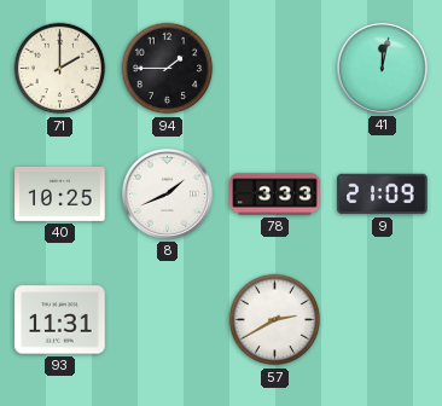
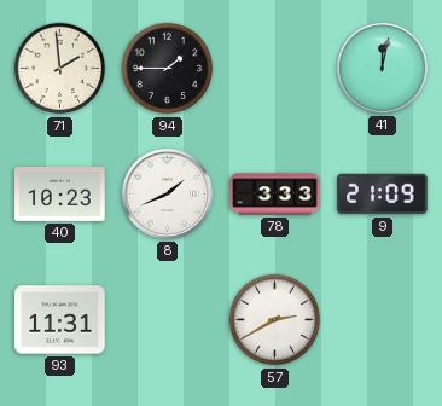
71: 2:00 -> 1:59 (60, 69)
40: 10:25 -> 10:23 (60, 193)
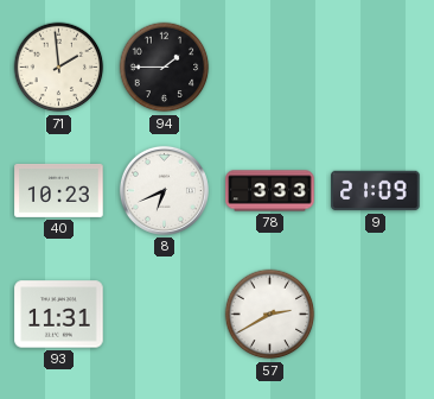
41: 12:02 -> none (382, 68)
8: 1:41 -> 6:41 (164, 190)
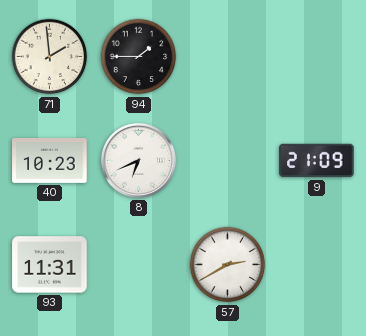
78: 3:33 -> none (270, 191)
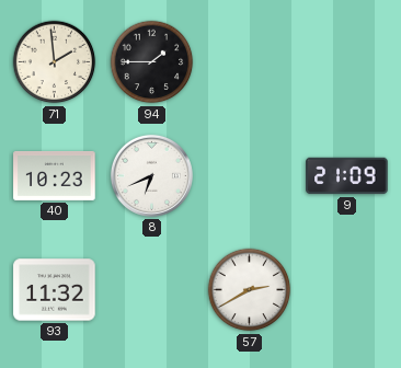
93: 11:31 -> 11:32 (55, 290)
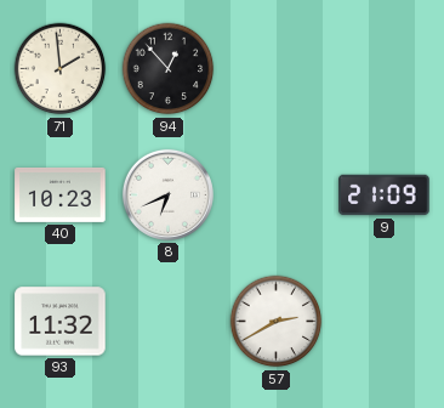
94: 1:45 -> 12:53 (169, 69)
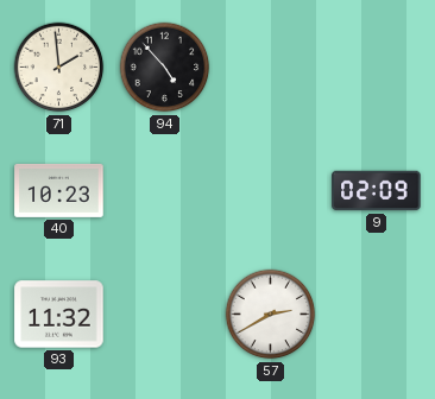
94: 12:53 -> 4:53 (165, 68)
8: 6:41 -> none (167, 194)
9: 21:09 -> 02:09 (377, 191)
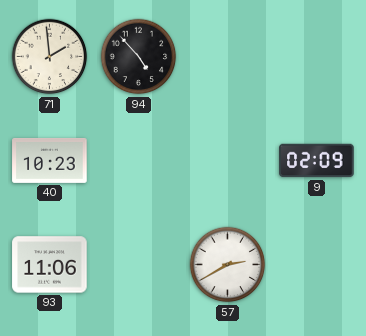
93: 11:32 -> 11:06 (50, 265)
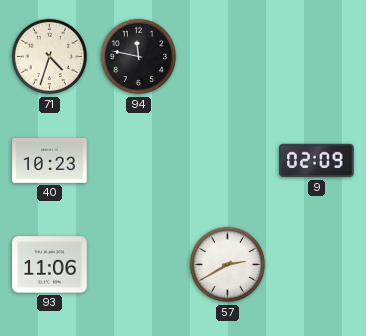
71: 1:59 -> 4:33 (50, 57)
94: 4:53 -> 11:47 (139, 57)
